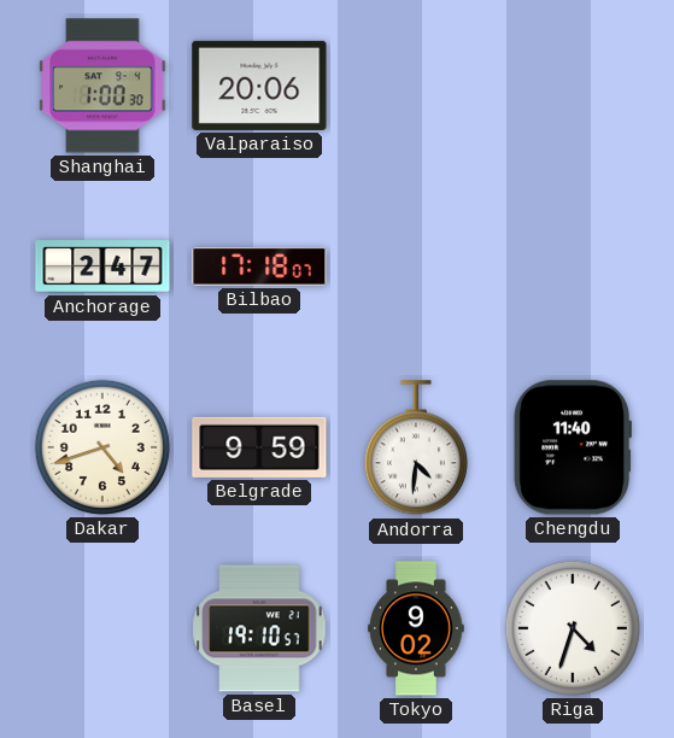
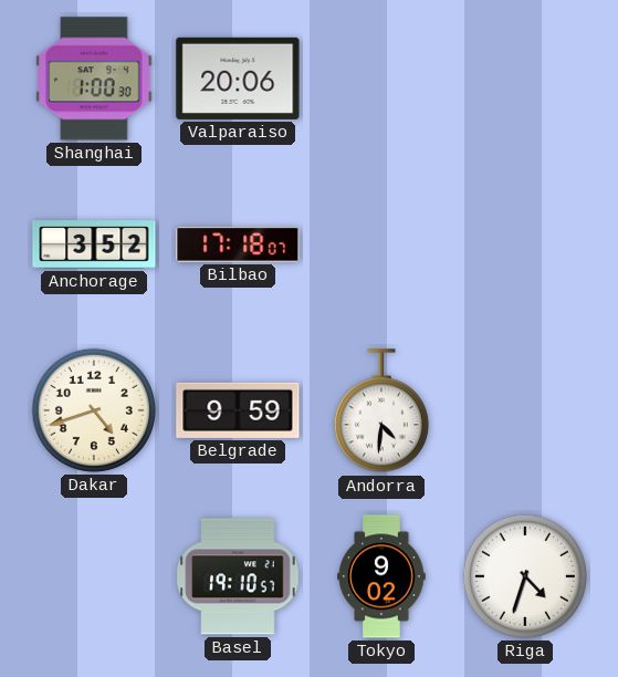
Anchorage: 2:47 -> 3:52 (94, 244)
Chengdu: 11:40 -> none (573, 447)
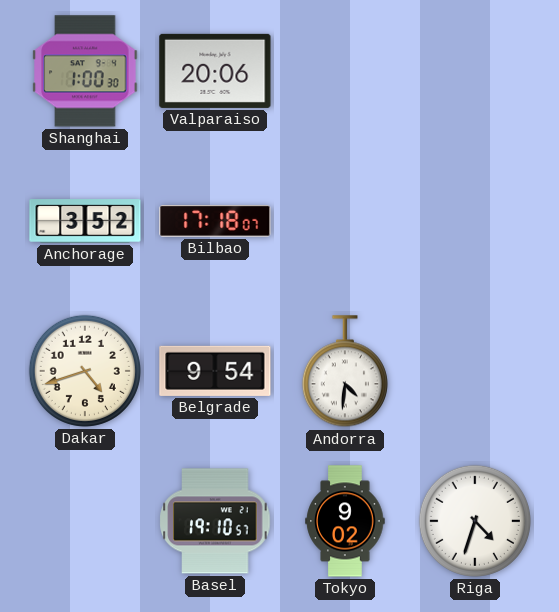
Belgrade: 9:59 -> 9:54 (215, 371)
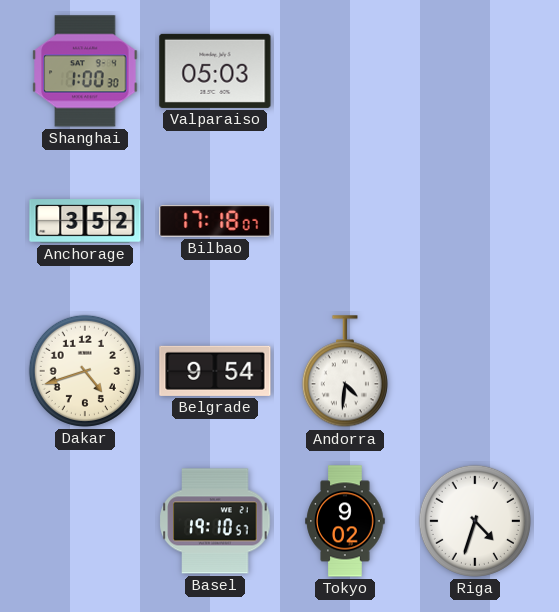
Valparaiso: 20:06 -> 05:03 (215, 71)
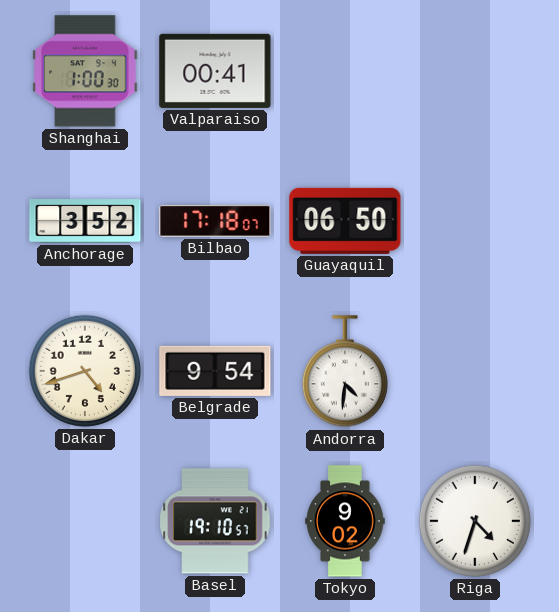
Valparaiso: 05:03 -> 00:41 (215, 71)
Guayaquil: none -> 06:50 (345, 221)
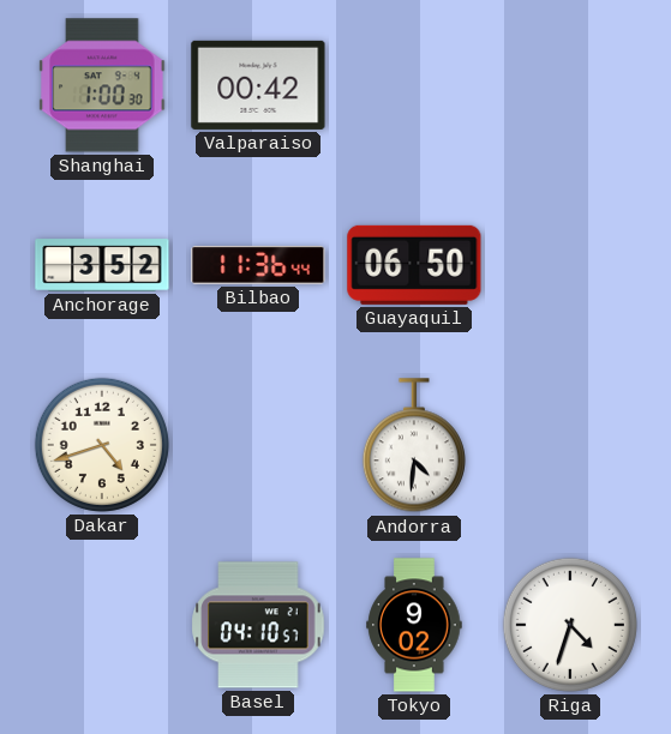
Valparaiso: 00:41 -> 00:42 (258, 85)
Bilbao: 17:18 -> 11:36 (258, 265)
Belgrade: 9:54 -> none (215, 371)
Basel: 19:10 -> 04:10 (258, 625)
